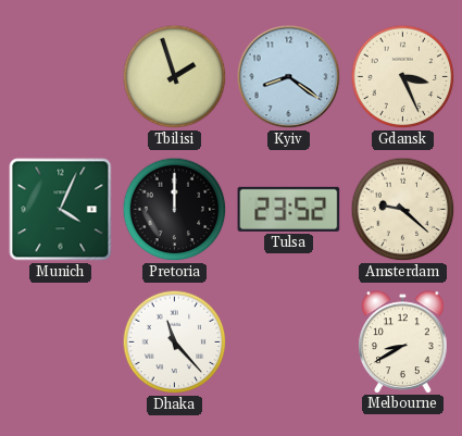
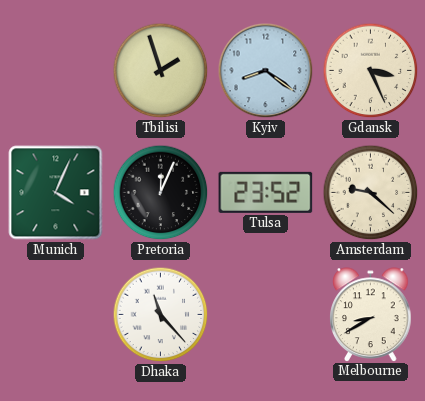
Pretoria: 12:00 -> 12:04 (161, 193)
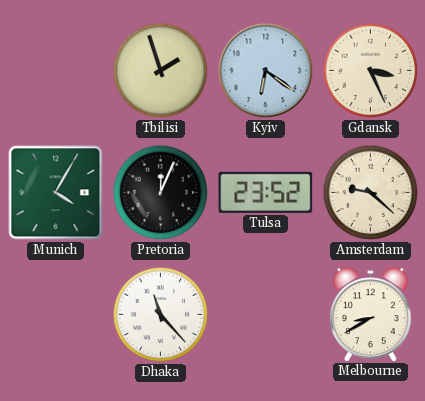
Kyiv: 8:21 -> 6:21 (266, 71)
Munich: 4:04 -> 4:05 (56, 193)
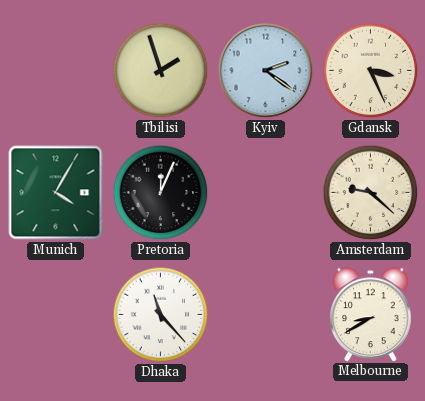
Kyiv: 6:21 -> 2:21 (266, 71)
Tulsa: 23:52 -> none (266, 192)
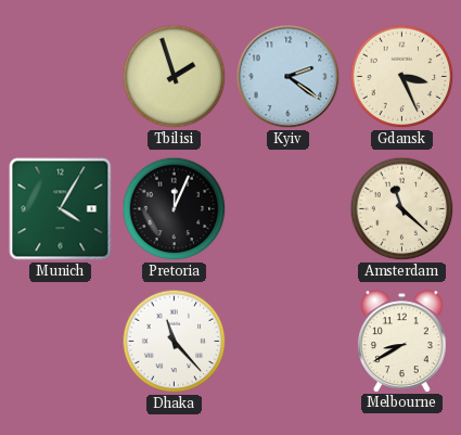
Amsterdam: 9:22 -> 11:22 (402, 209)
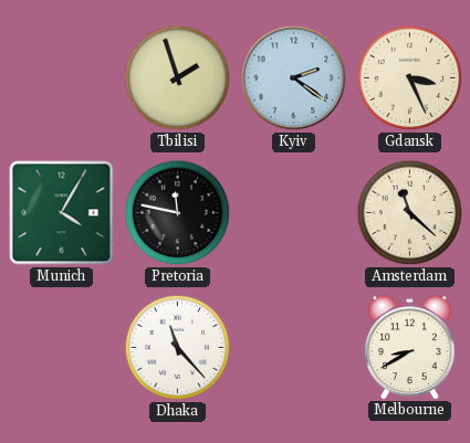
Pretoria: 12:04 -> 11:47 (178, 213)
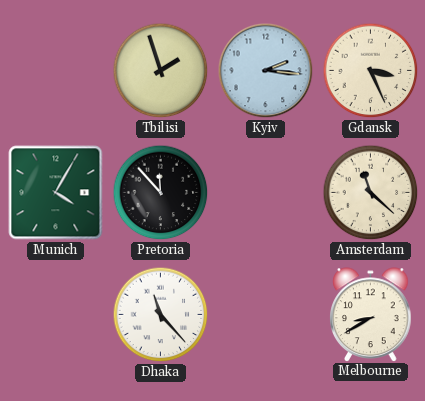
Kyiv: 2:21 -> 2:16 (266, 71)
Pretoria: 11:47 -> 11:53 (161, 193)
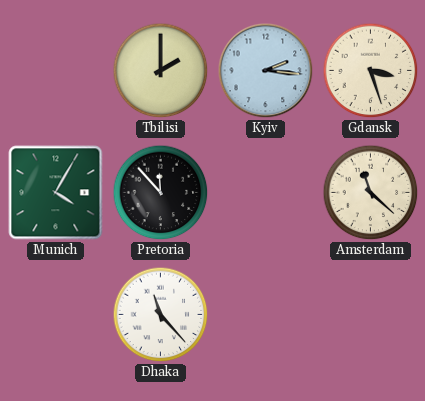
Tbilisi: 1:57 -> 2:00 (161, 71)
Gdansk: 3:26 -> 3:27 (371, 71)
Melbourne: 8:40 -> none (371, 314)
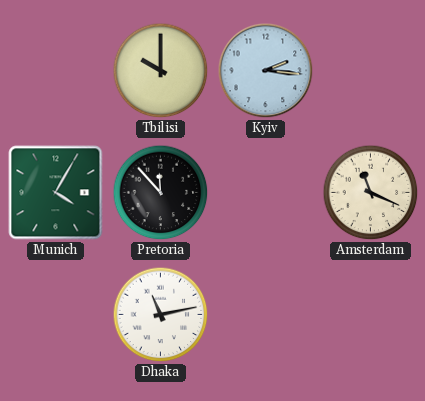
Tbilisi: 2:00 -> 10:00 (161, 71)
Gdansk: 3:27 -> none (371, 71)
Amsterdam: 11:22 -> 11:19 (371, 193)
Dhaka: 11:23 -> 11:13 (161, 315)
